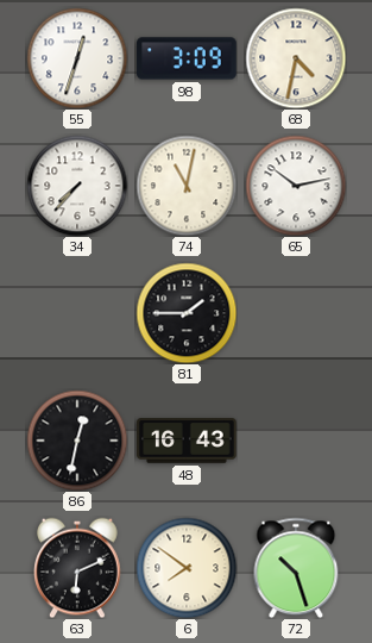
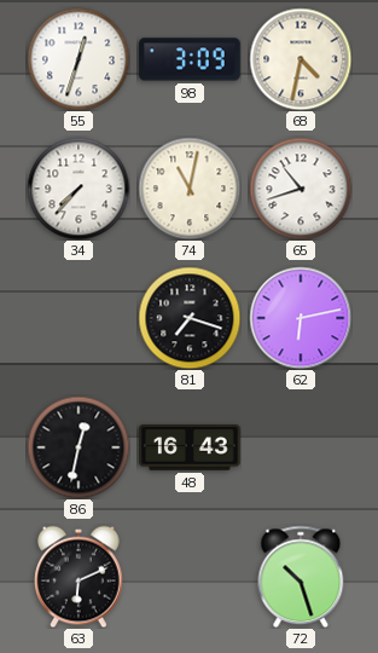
65: 10:13 -> 10:42 (301, 189)
81: 1:45 -> 7:18 (190, 318)
62: none -> 6:13 (301, 318)
6: 7:51 -> none (187, 568)
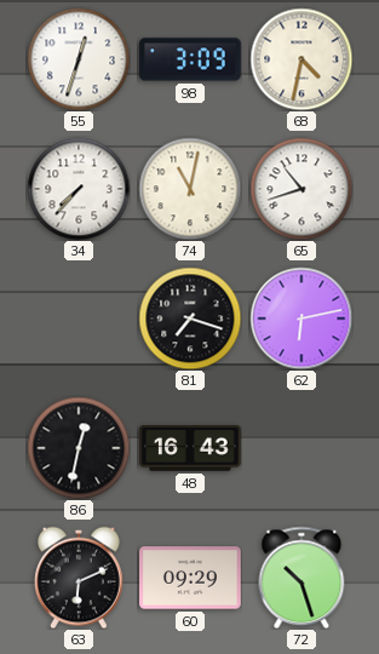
60: none -> 09:29 (190, 578)
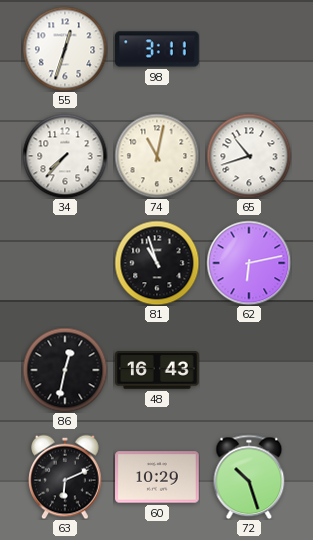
98: 3:09 -> 3:11 (157, 49)
68: 4:32 -> none (302, 59)
81: 7:18 -> 10:57 (157, 263)
60: 09:29 -> 10:29 (157, 477)
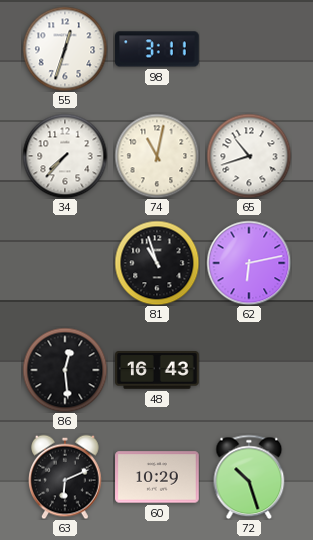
86: 12:32 -> 12:29 (65, 370)
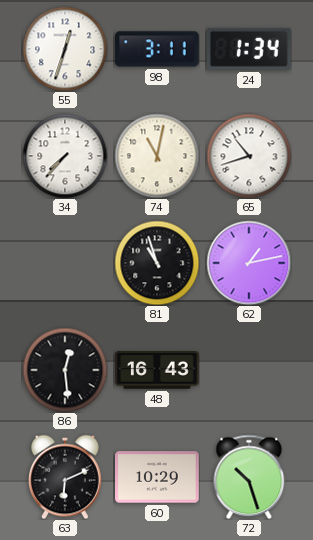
24: none -> 1:34 (249, 49)
62: 6:13 -> 1:13 (249, 263)
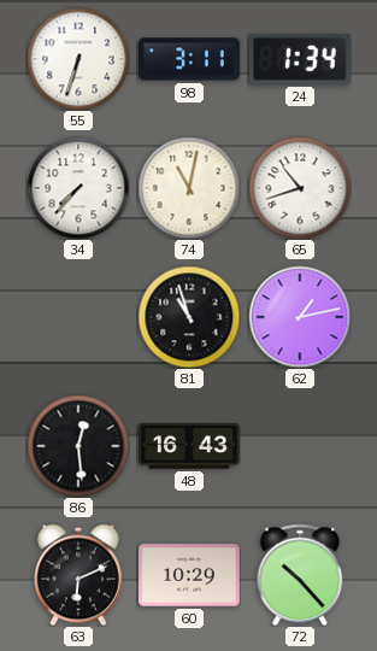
55: 12:33 -> 6:33 (78, 59)
72: 10:27 -> 10:23 (300, 575)
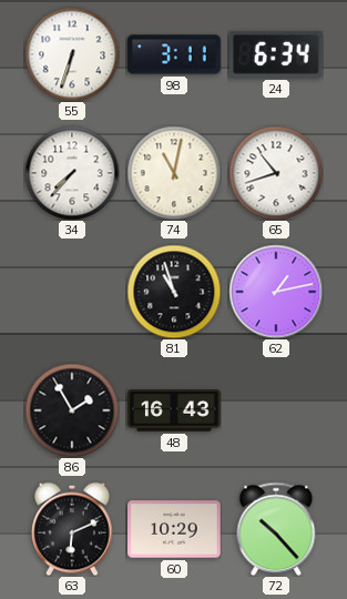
24: 1:34 -> 6:34 (276, 54)
86: 12:29 -> 1:55 (72, 410)
